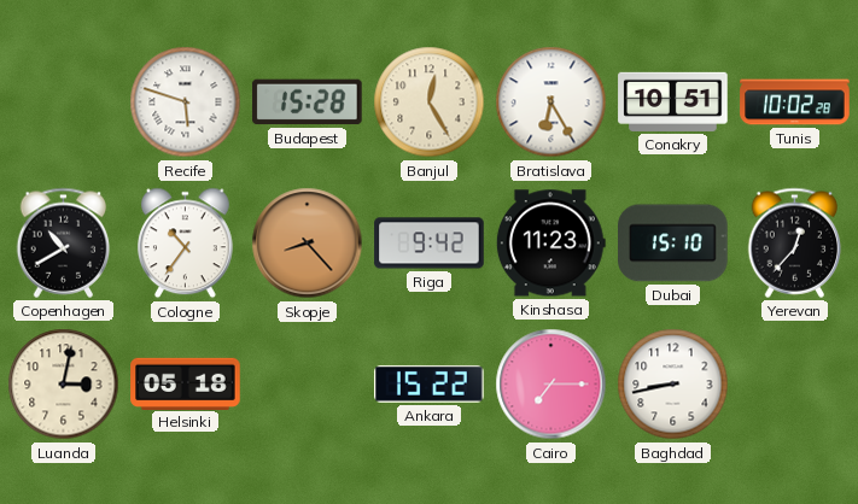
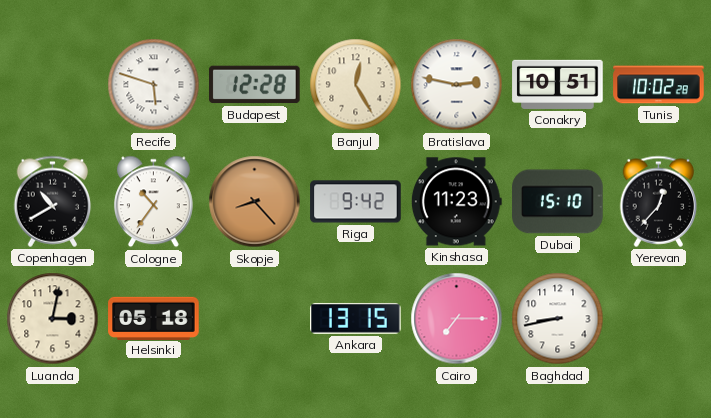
Budapest: 15:28 -> 12:28 (255, 85)
Bratislava: 6:25 -> 2:47 (457, 85)
Ankara: 15:22 -> 13:15 (356, 318)
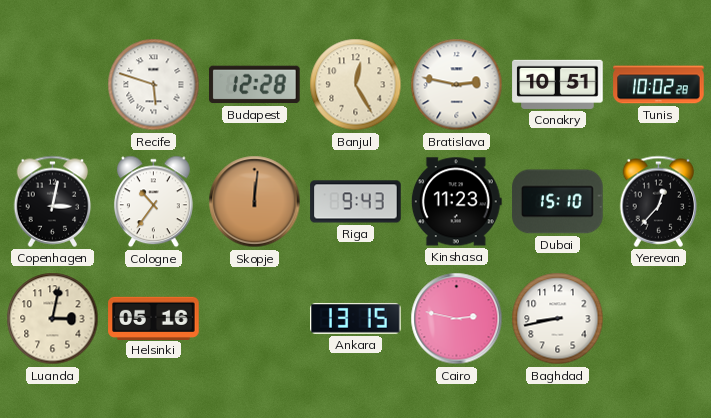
Copenhagen: 10:40 -> 3:02 (53, 201)
Skopje: 8:23 -> 12:01 (255, 202)
Riga: 9:42 -> 9:43 (356, 202)
Helsinki: 05:18 -> 05:16 (154, 318)
Cairo: 7:15 -> 2:47 (457, 319)
